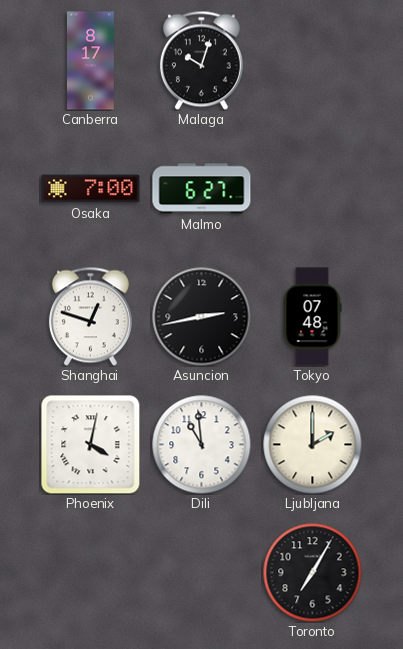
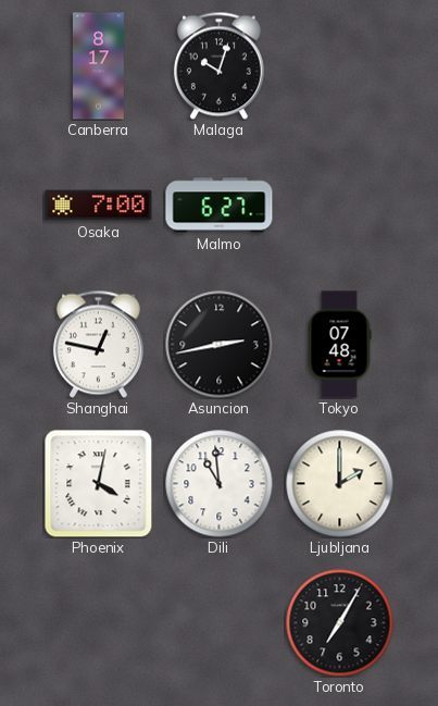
Shanghai: 12:48 -> 12:47 (98, 344)
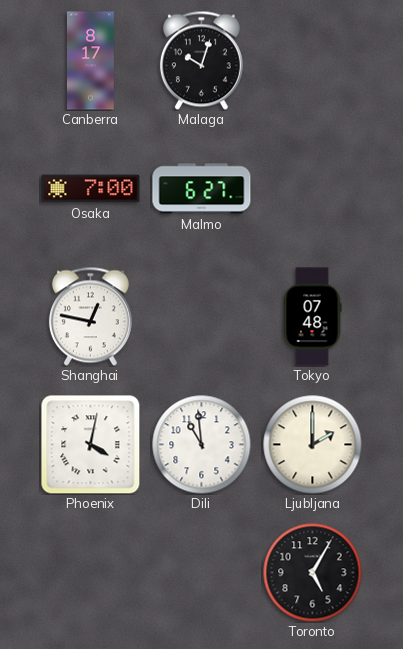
Asuncion: 2:43 -> none (220, 345)
Toronto: 7:05 -> 5:05 (313, 573)
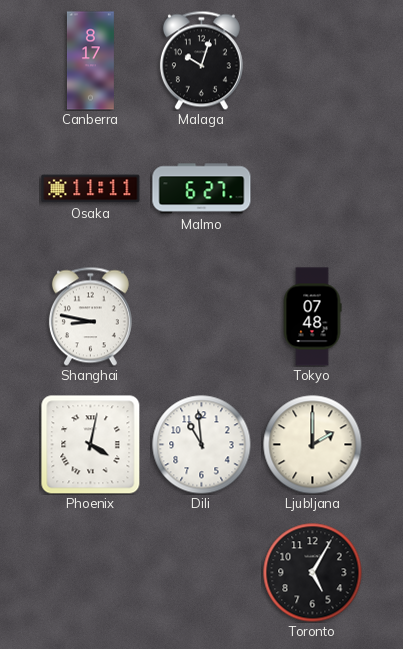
Osaka: 7:00 -> 11:11 (91, 189)
Shanghai: 12:47 -> 8:47 (90, 316)
